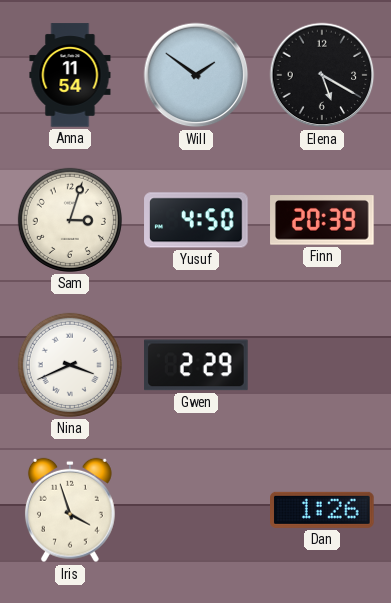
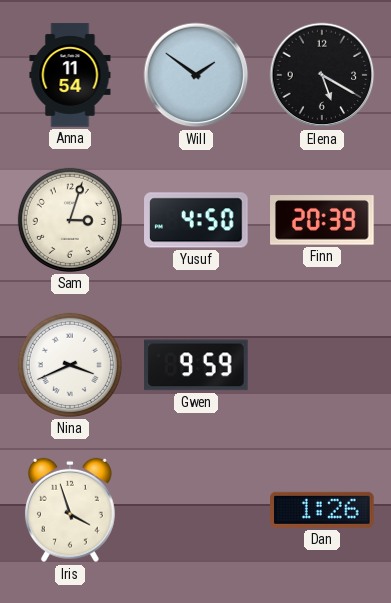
Gwen: 2:29 -> 9:59 (196, 365)
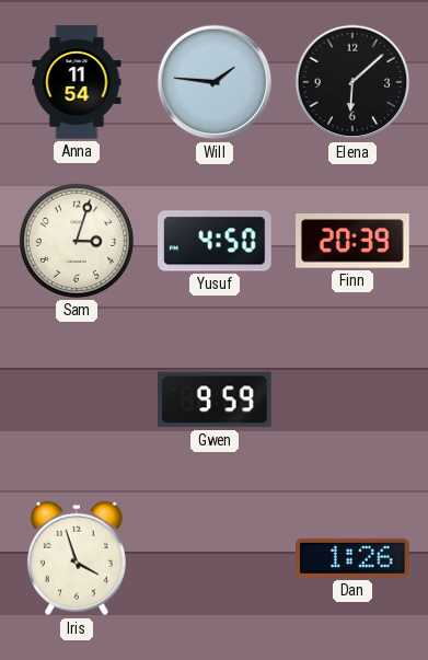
Will: 1:51 -> 1:46 (215, 82)
Elena: 5:20 -> 6:08 (352, 82)
Nina: 3:41 -> none (70, 365)
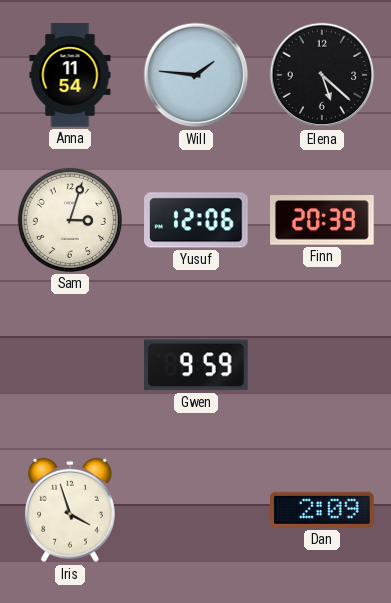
Elena: 6:08 -> 5:22 (322, 75)
Yusuf: 4:50 -> 12:06 (196, 220)
Dan: 1:26 -> 2:09 (322, 510)
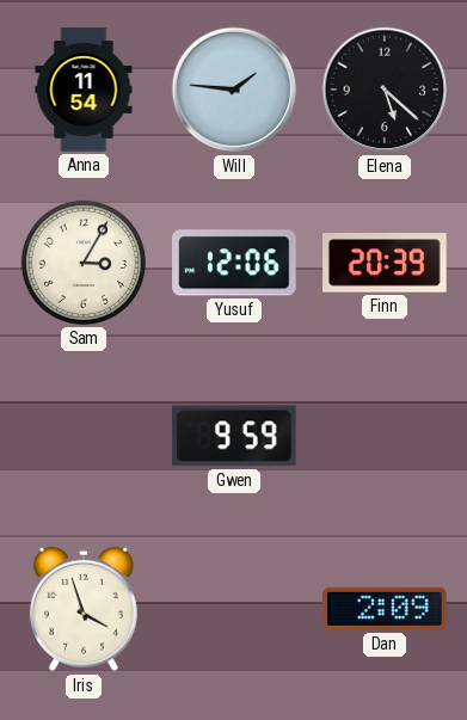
Sam: 3:03 -> 3:05 (84, 263)
